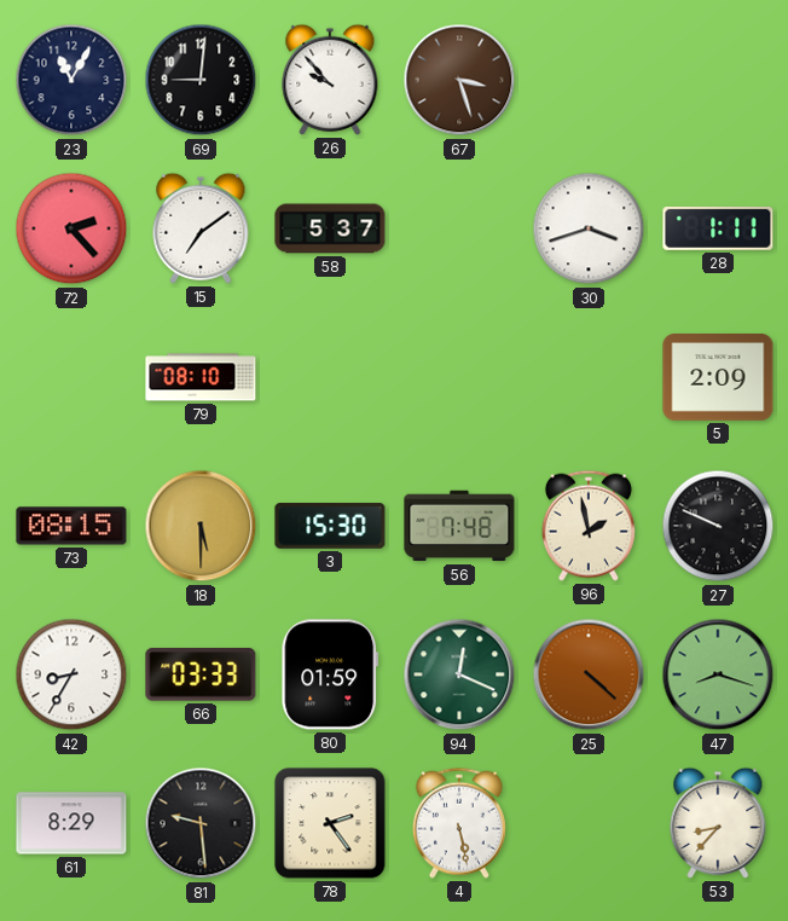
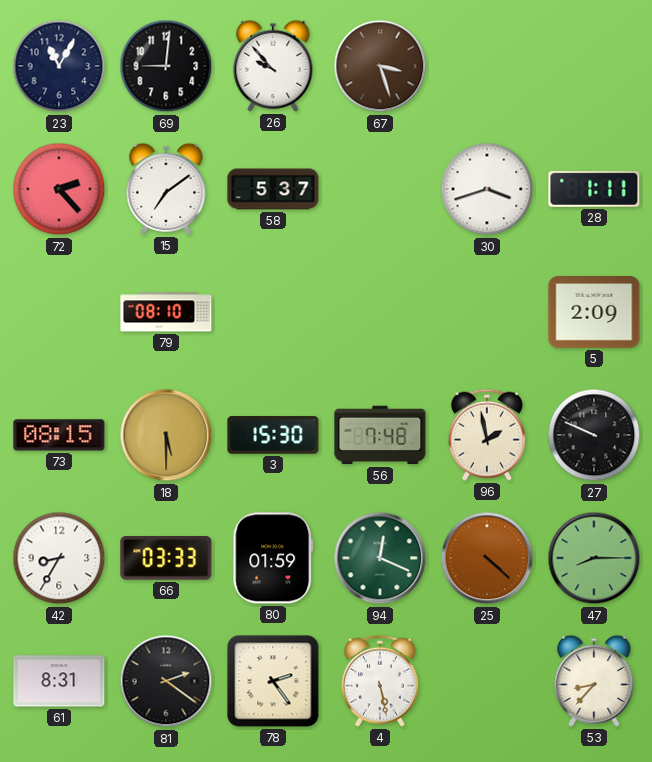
47: 8:18 -> 8:15 (594, 558)
61: 8:29 -> 8:31 (59, 681)
81: 9:29 -> 2:21 (166, 681)
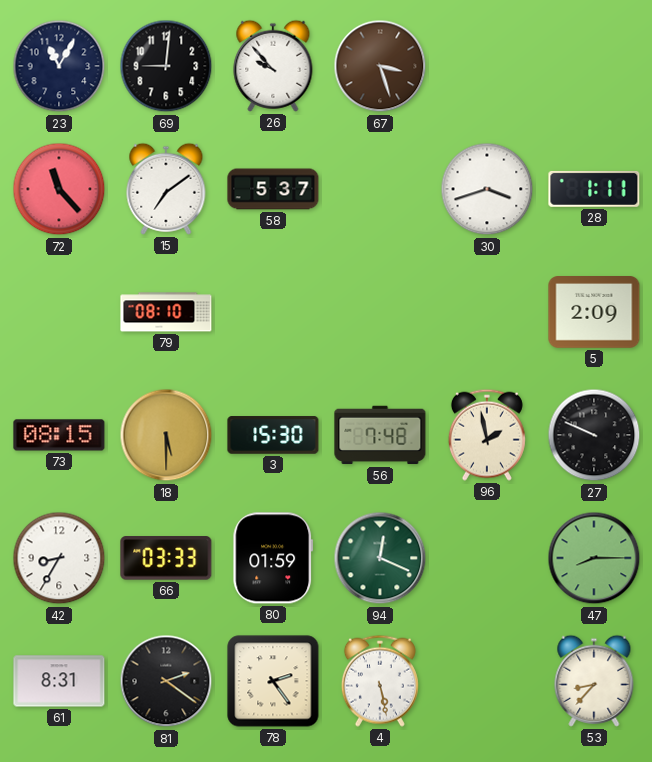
72: 2:23 -> 11:23 (59, 189)
25: 4:22 -> none (487, 558)
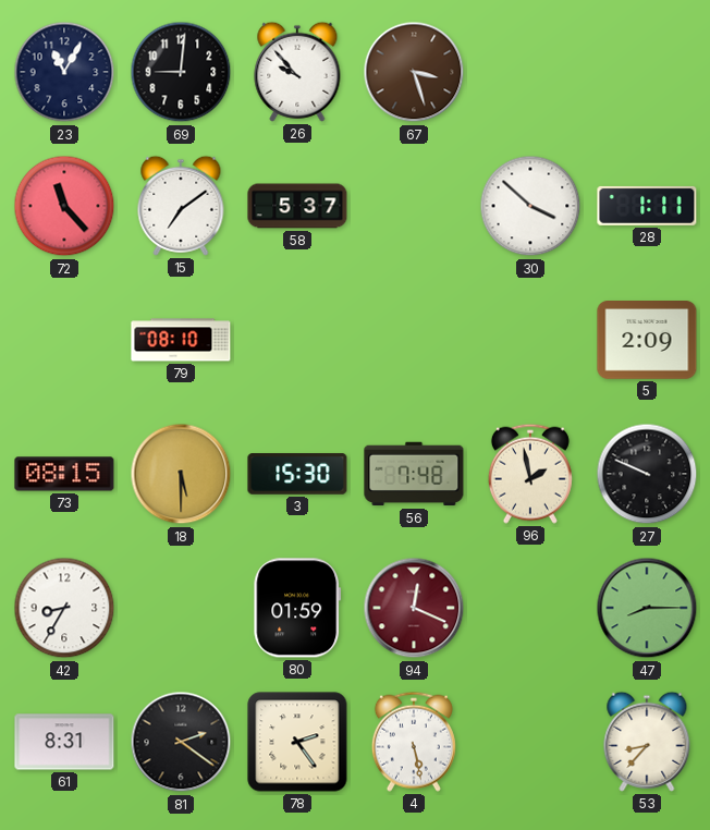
30: 3:42 -> 3:52 (530, 206)
66: 03:33 -> none (166, 558)
94 dial: green -> burgundy (414, 608)
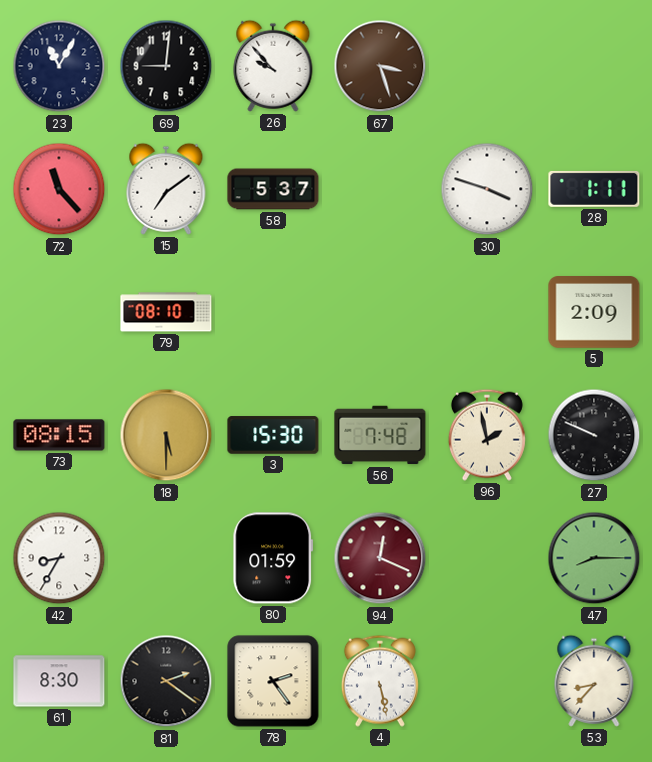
30: 3:52 -> 3:48 (487, 189)
61: 8:31 -> 8:30 (59, 681)
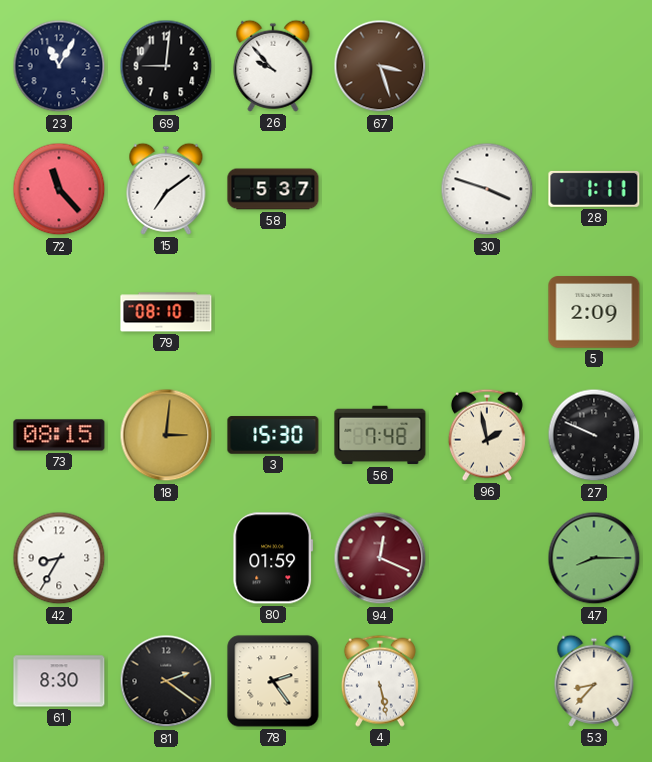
18: 5:30 -> 3:01 (166, 435)
